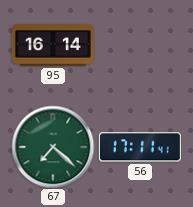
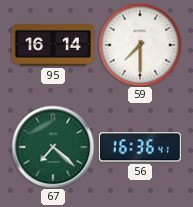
59: none -> 7:30 (140, 45)
56: 17:11 -> 16:36 (140, 147)
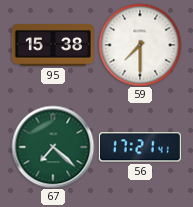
95: 16:14 -> 15:38 (53, 46)
56: 16:36 -> 17:21 (140, 147)
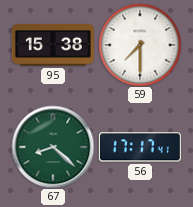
67: 7:22 -> 8:22 (53, 147)
56: 17:21 -> 17:17 (140, 147)
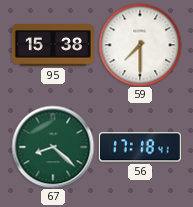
56: 17:17 -> 17:18 (140, 147)
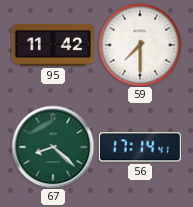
95: 15:38 -> 11:42 (53, 46)
56: 17:18 -> 17:14 (140, 147)
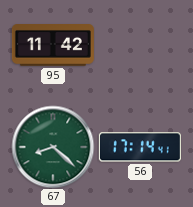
59: 7:30 -> none (140, 45)
